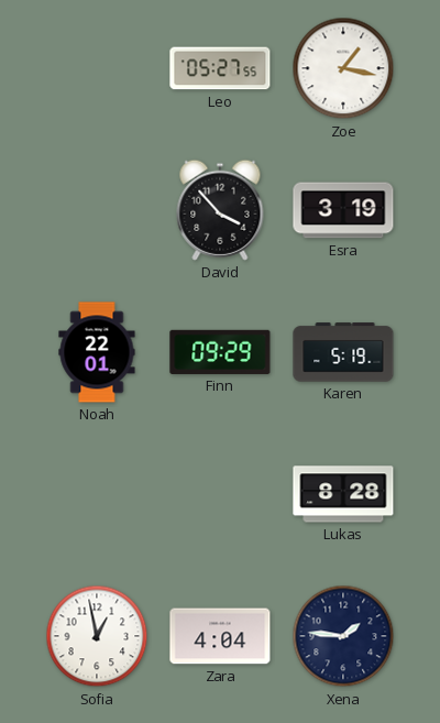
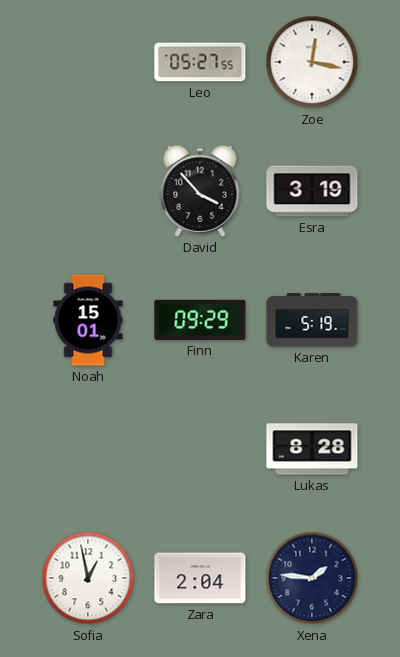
Zoe: 1:17 -> 12:17 (312, 62)
Noah: 22:01 -> 15:01 (88, 320)
Zara: 4:04 -> 2:04 (200, 578)
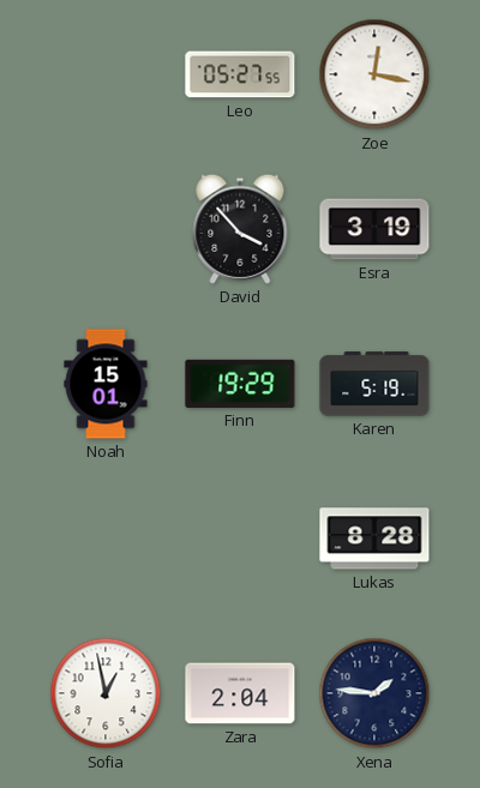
Finn: 09:29 -> 19:29 (240, 384)
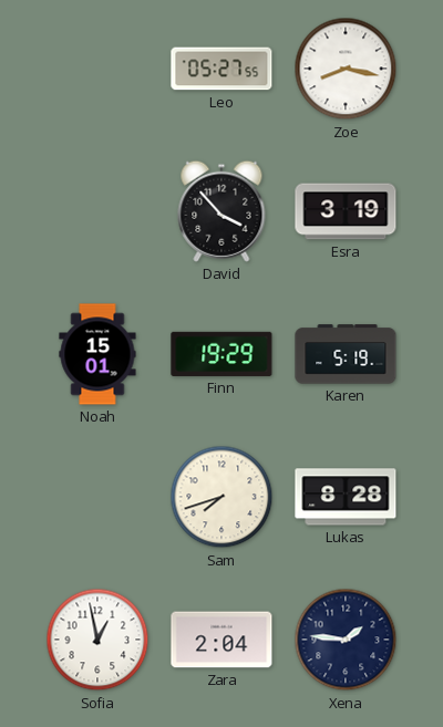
Zoe: 12:17 -> 8:17 (346, 69)
Sam: none -> 7:42 (221, 497)
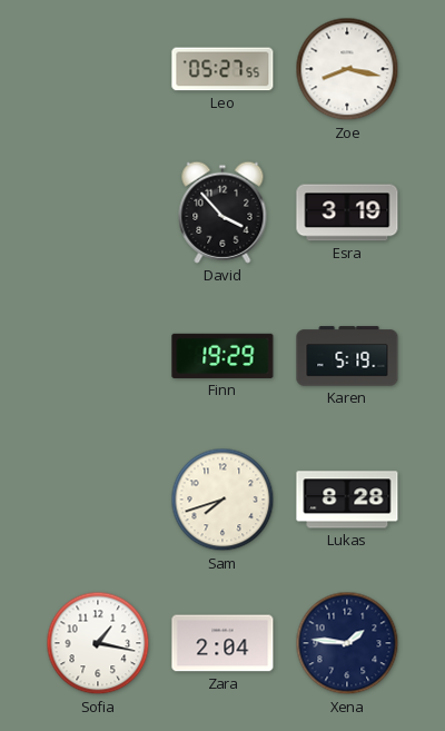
Noah: 15:01 -> none (97, 354)
Sofia: 12:58 -> 1:17 (98, 643)
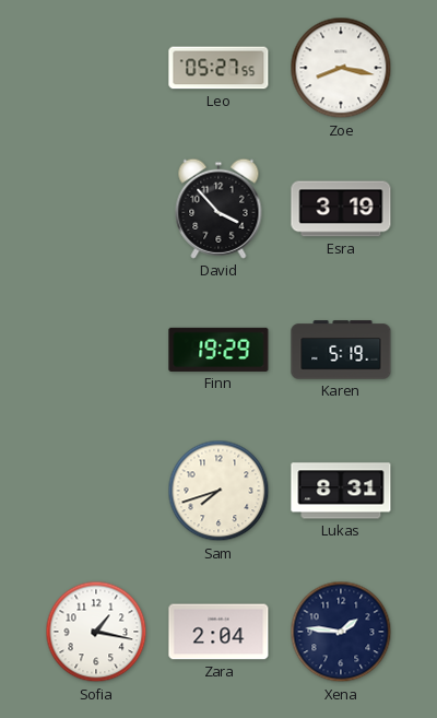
Lukas: 8:28 -> 8:31 (341, 491)
